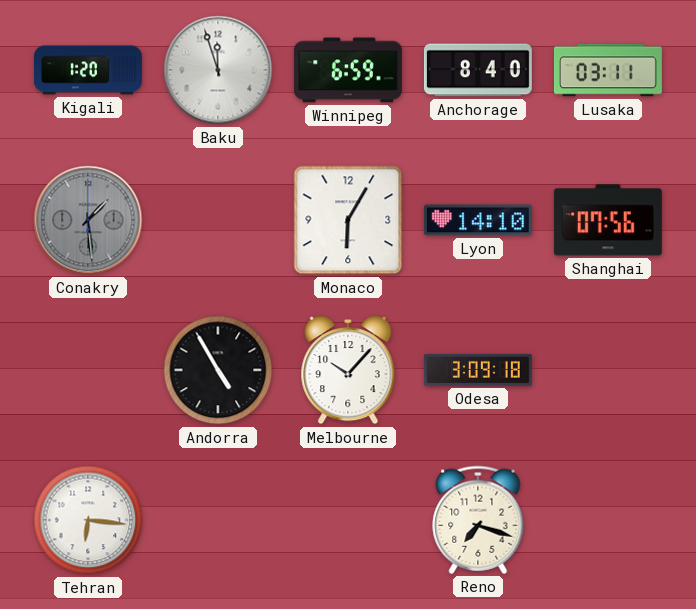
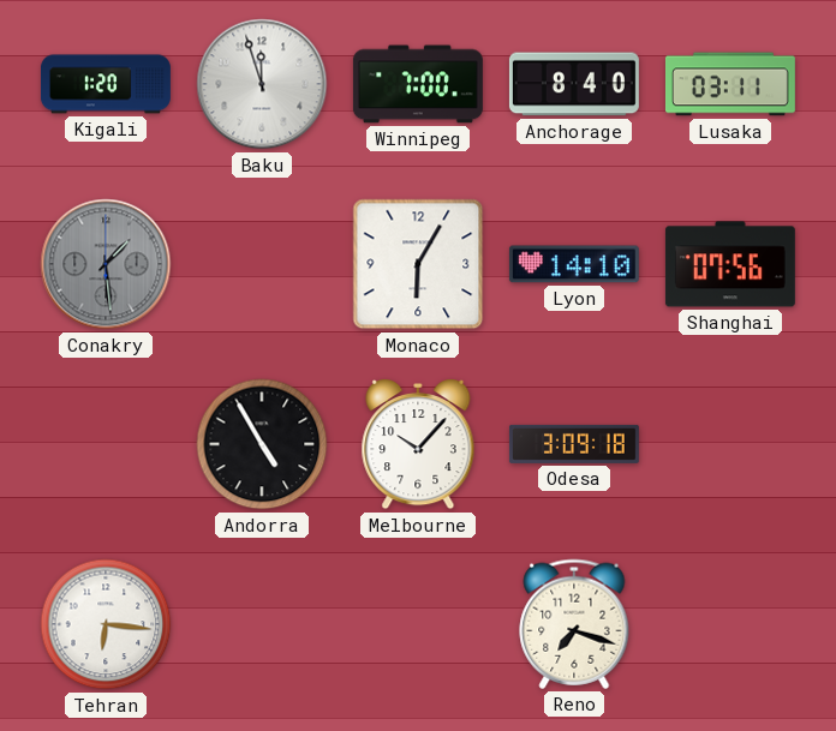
Winnipeg: 6:59 -> 7:00 (418, 84)
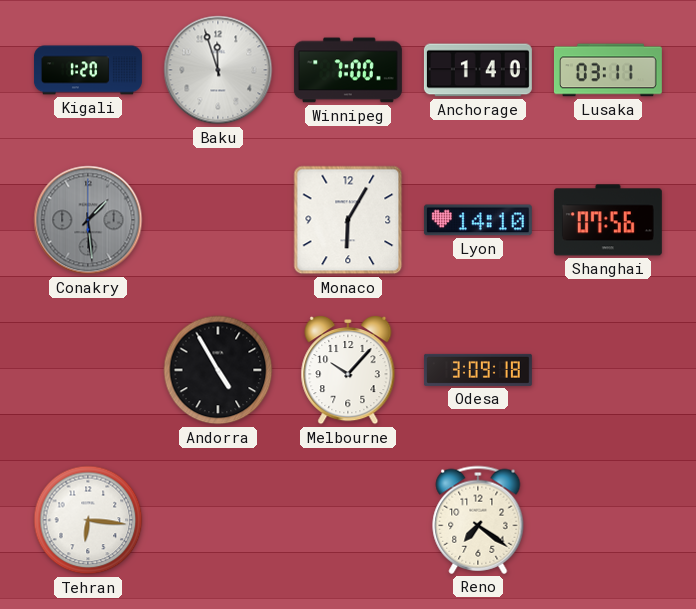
Anchorage: 8:40 -> 1:40 (478, 70)
Reno: 7:18 -> 7:21 (478, 520)
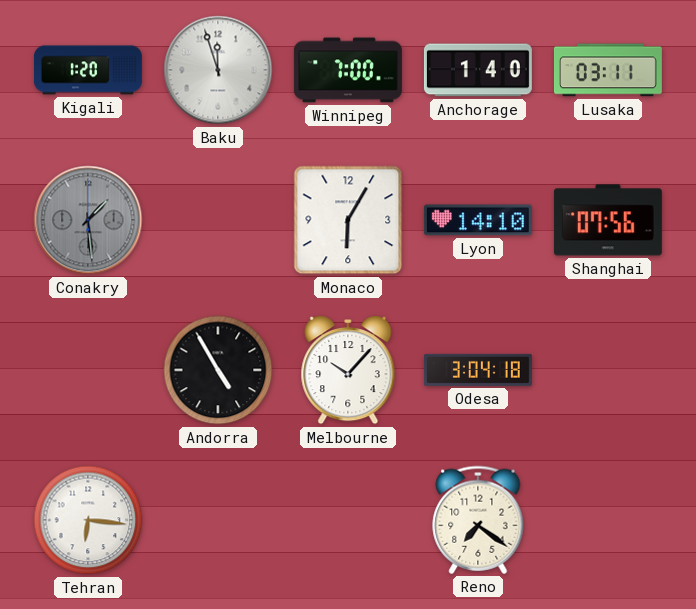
Odesa: 3:09 -> 3:04 (478, 370)
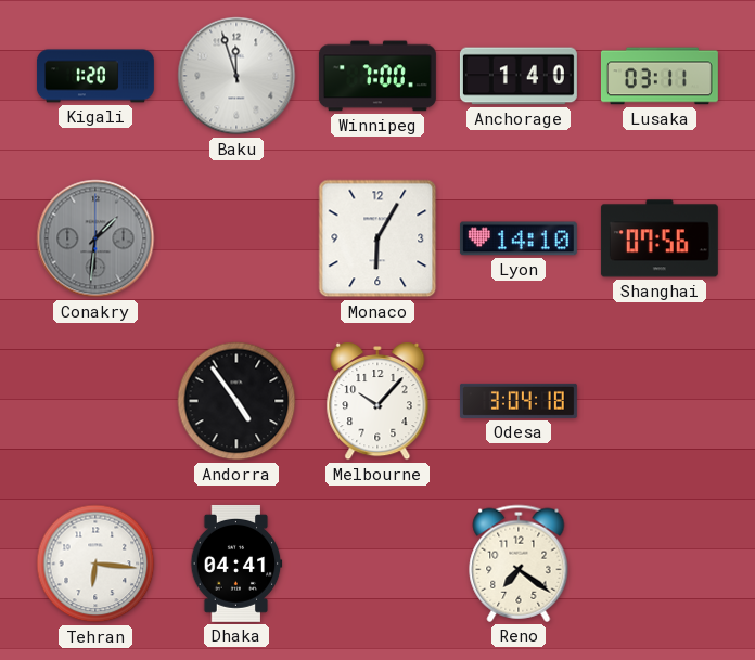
Conakry: 1:29 -> 1:31 (95, 238)
Andorra: 4:55 -> 4:54 (236, 401)
Dhaka: none -> 04:41 (236, 564)
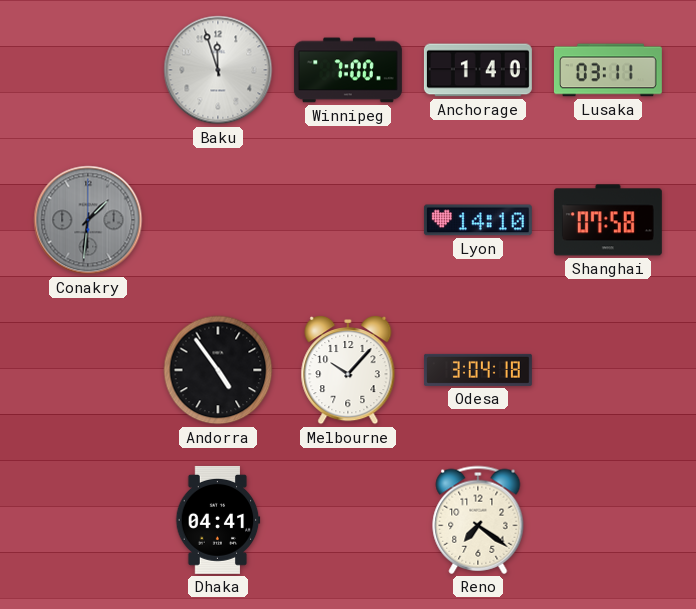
Kigali: 1:20 -> none (95, 76)
Monaco: 6:05 -> none (378, 238)
Shanghai: 07:56 -> 07:58 (608, 220)
Tehran: 6:16 -> none (95, 564)
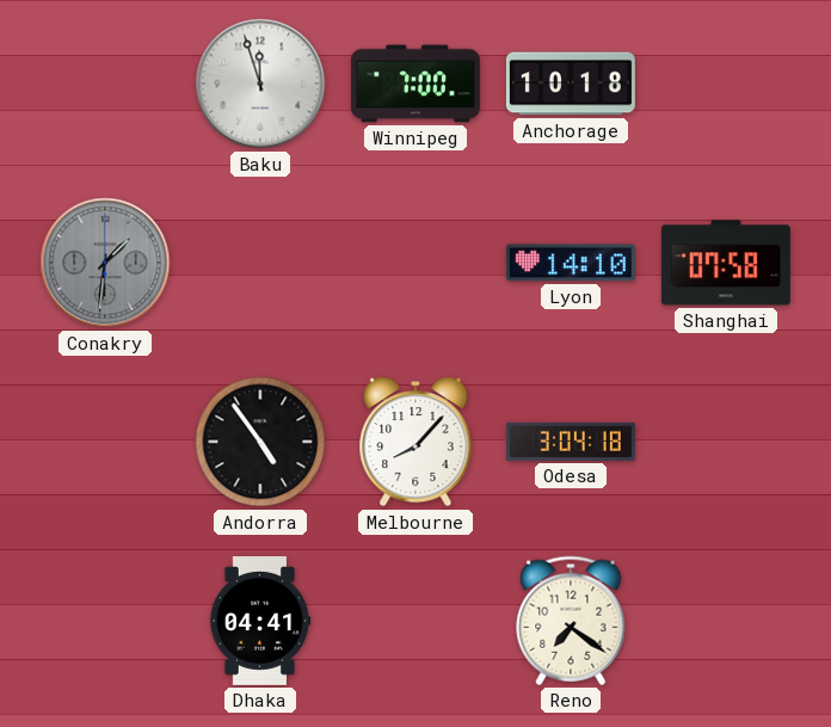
Anchorage: 1:40 -> 10:18 (571, 84)
Lusaka: 03:11 -> none (608, 70)
Melbourne: 10:07 -> 8:07 (415, 442)
